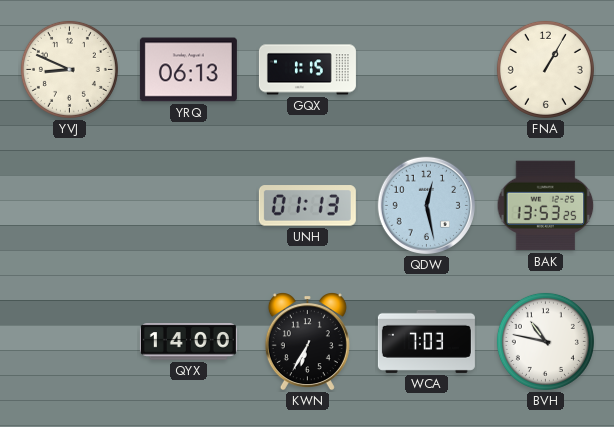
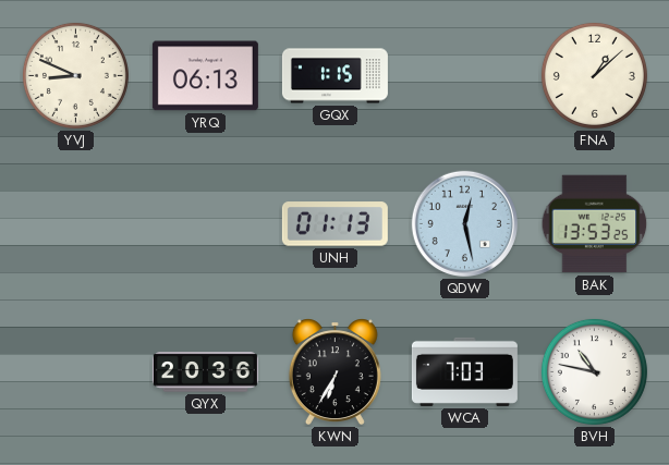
FNA: 1:05 -> 1:08 (594, 75)
QYX: 14:00 -> 20:36 (205, 372)
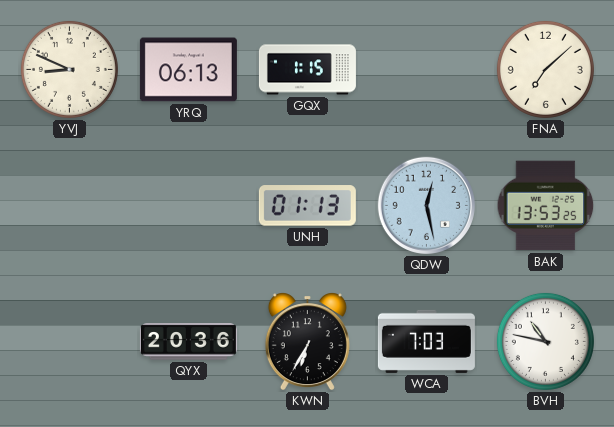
FNA: 1:08 -> 7:08 (545, 69)
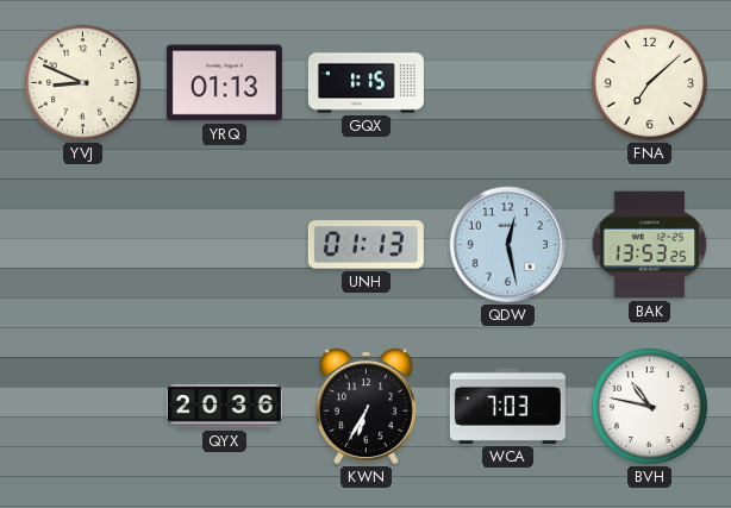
YRQ: 06:13 -> 01:13 (224, 83)
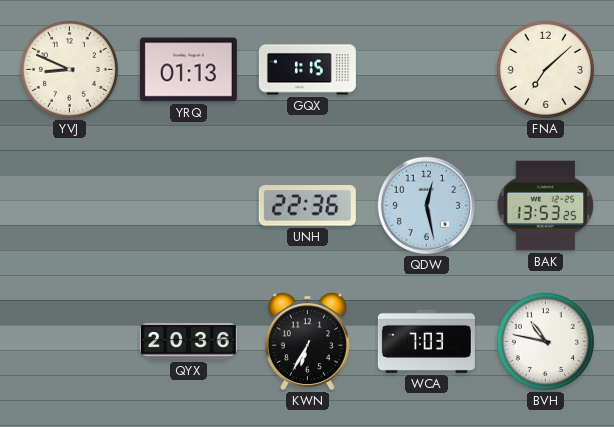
UNH: 01:13 -> 22:36 (307, 206)
